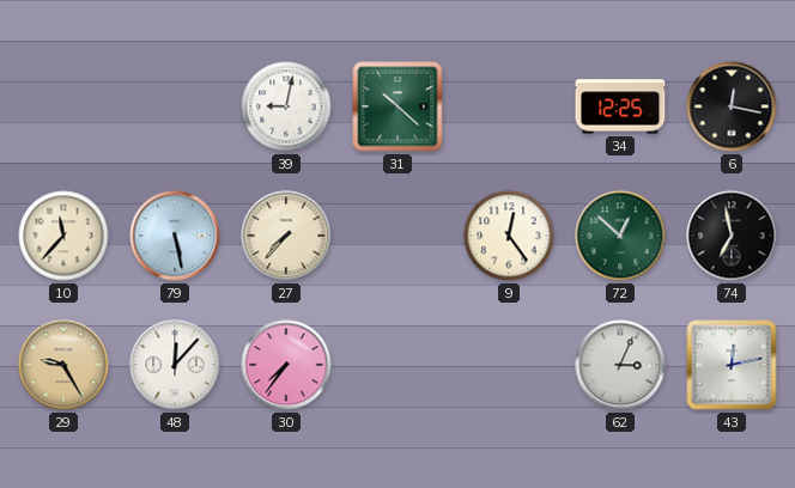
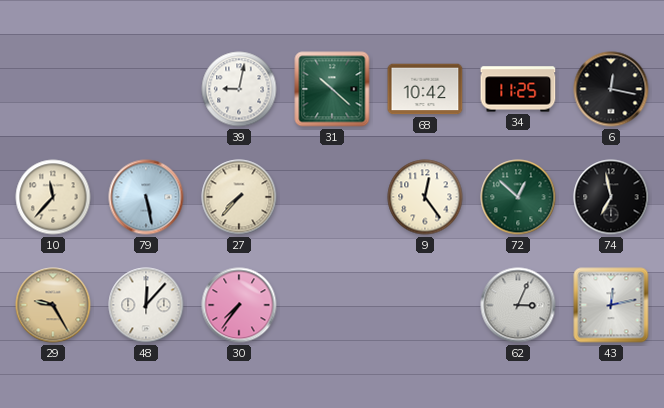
68: none -> 10:42 (425, 89)
34: 12:25 -> 11:25 (518, 89)
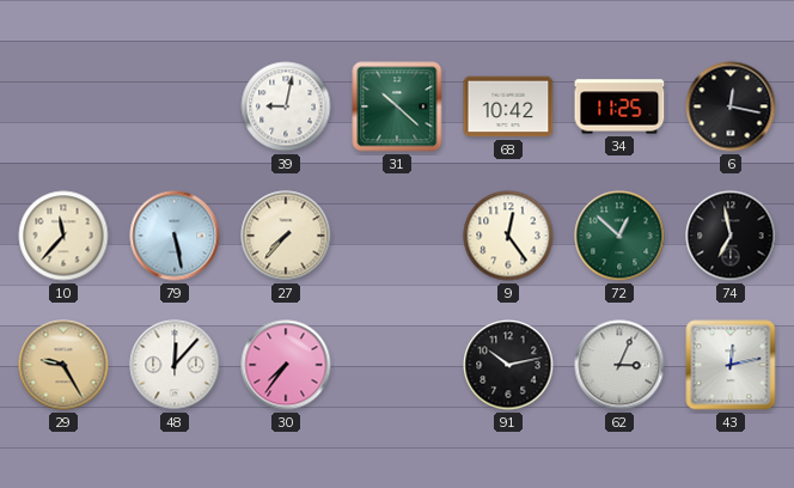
91: none -> 10:13 (508, 365)
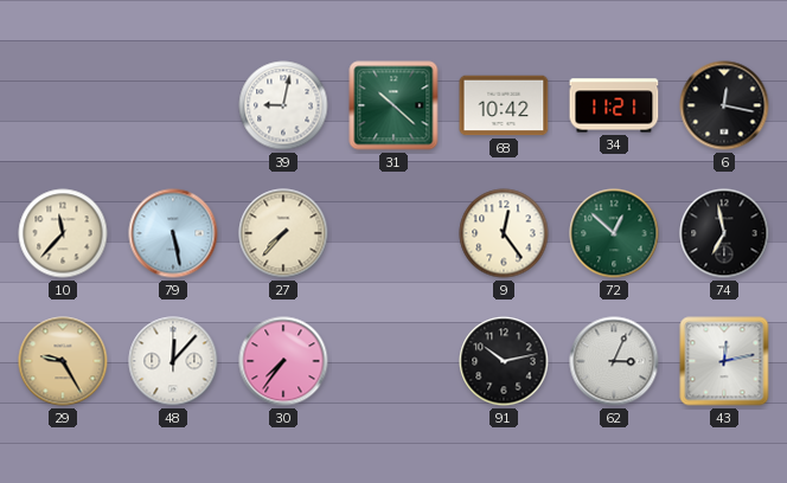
34: 11:25 -> 11:21 (614, 105)
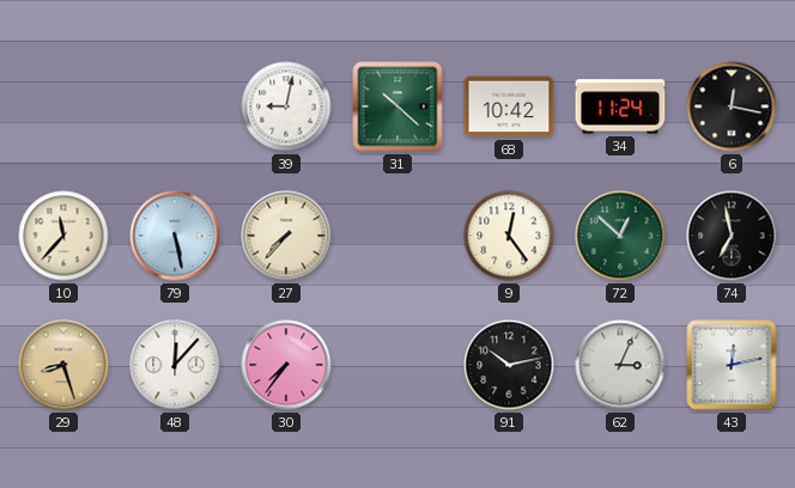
34: 11:21 -> 11:24 (620, 106)
29: 9:25 -> 8:27 (63, 365)
